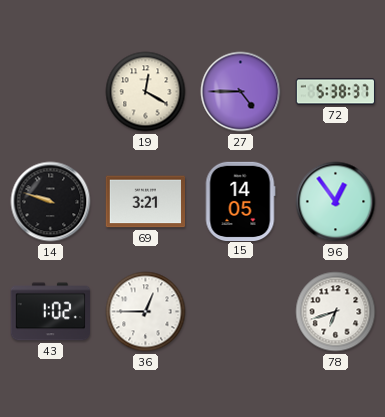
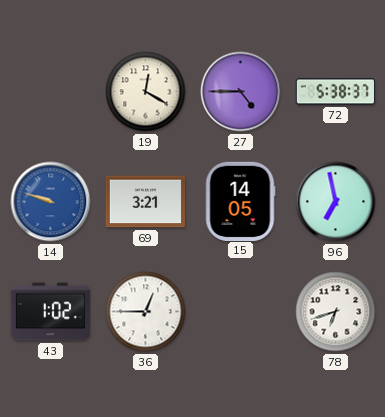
14 dial: black -> blue (51, 202)
96: 12:54 -> 6:58 (336, 202)
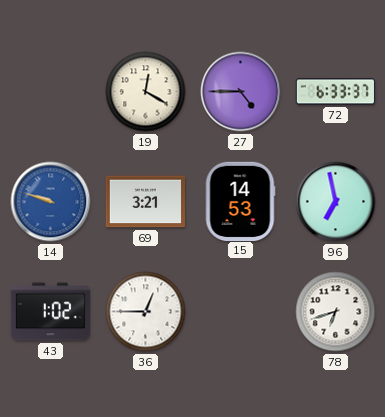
72: 5:38 -> 6:33 (336, 92)
15: 14:05 -> 14:53 (240, 201)
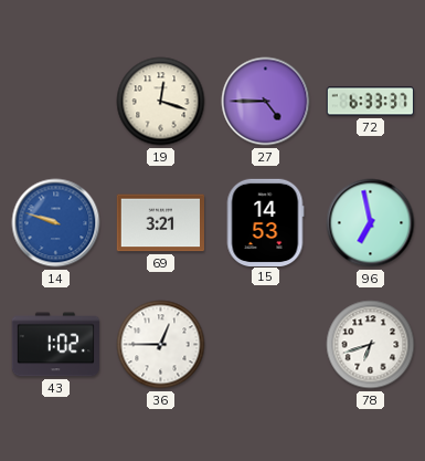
19: 12:20 -> 12:18 (161, 102)
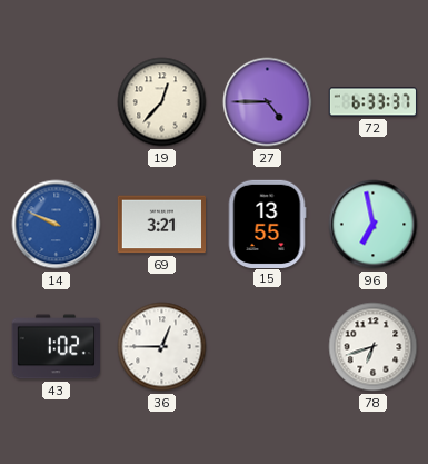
19: 12:18 -> 12:37 (162, 102)
14: 9:48 -> 9:49 (57, 225)
15: 14:53 -> 13:55 (267, 224)
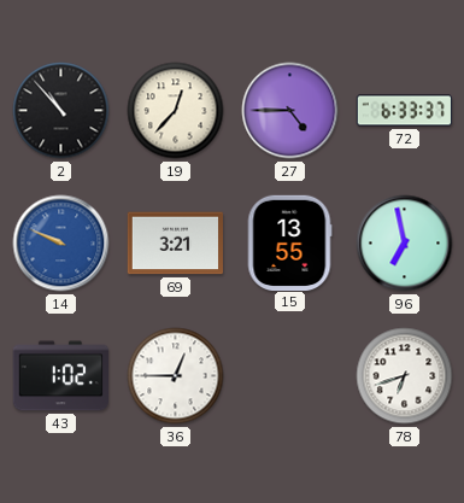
2: none -> 10:53 (61, 111)
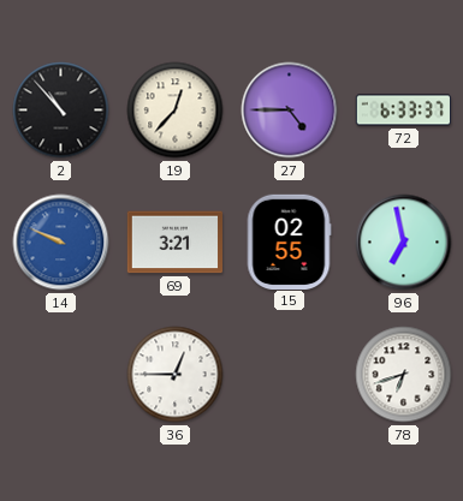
15: 13:55 -> 02:55 (289, 241)
43: 1:02 -> none (60, 376)
